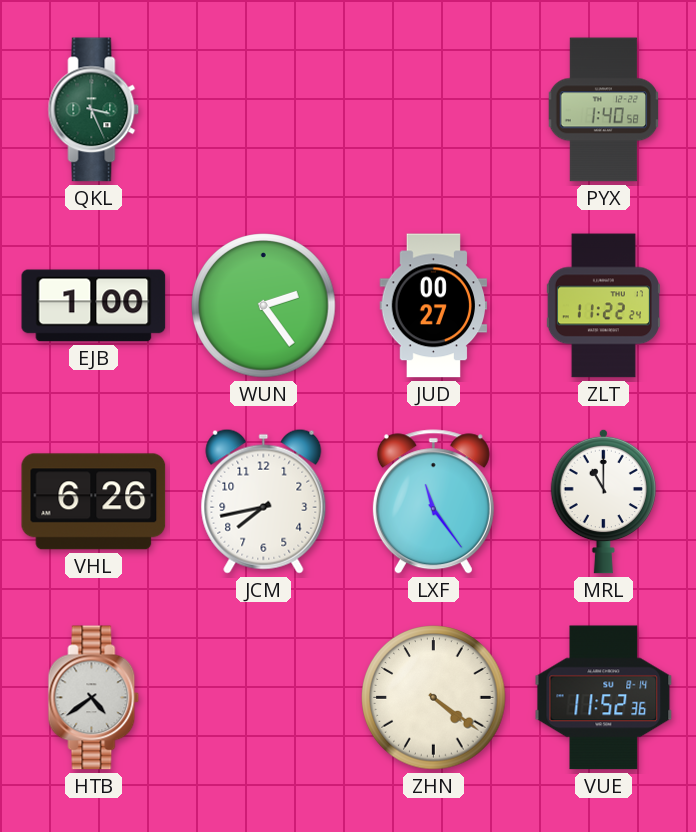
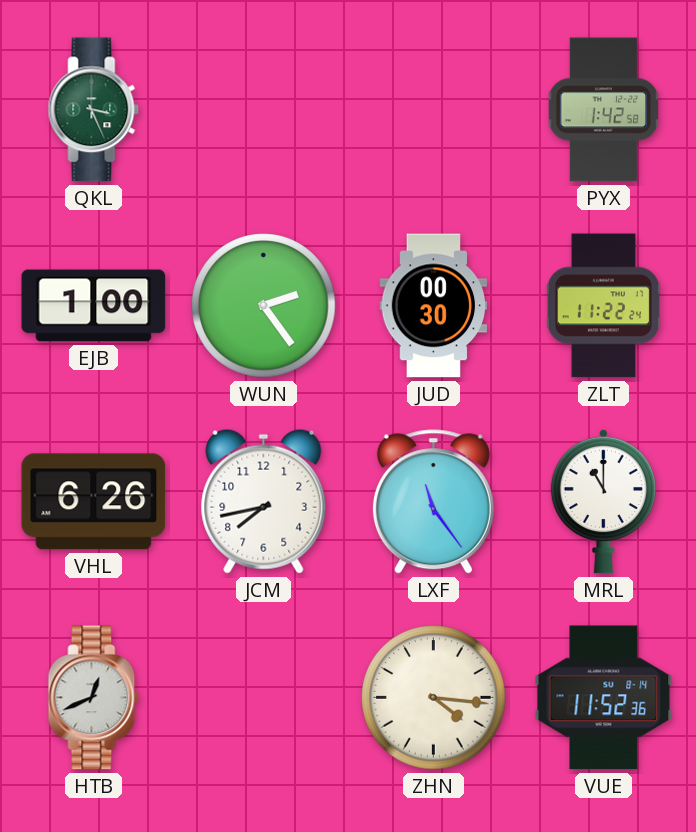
PYX: 1:40 -> 1:42 (604, 110)
JUD: 00:27 -> 00:30 (434, 306)
HTB: 4:39 -> 12:41 (94, 698)
ZHN: 4:21 -> 4:16 (434, 698)
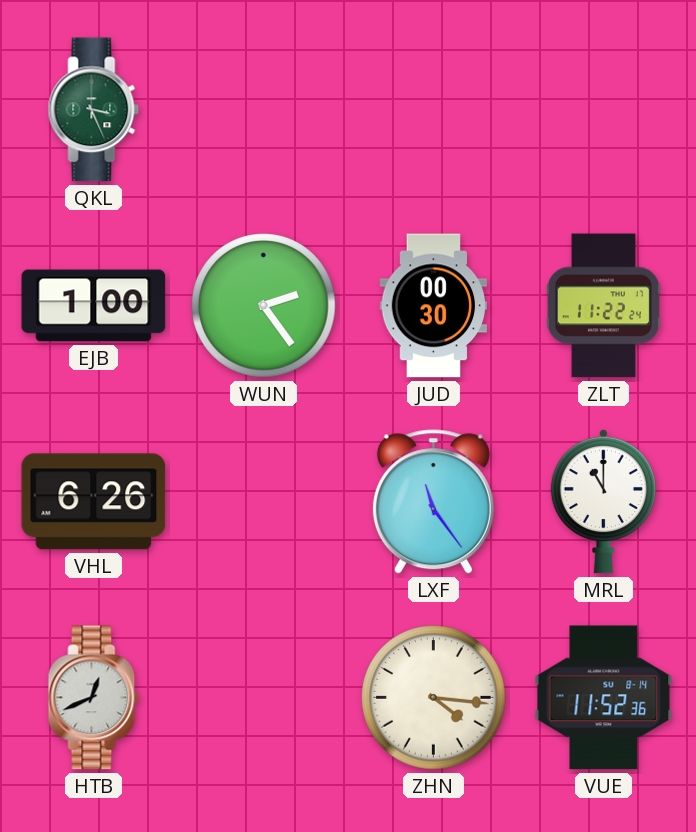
PYX: 1:42 -> none (604, 110)
JCM: 7:43 -> none (264, 501)
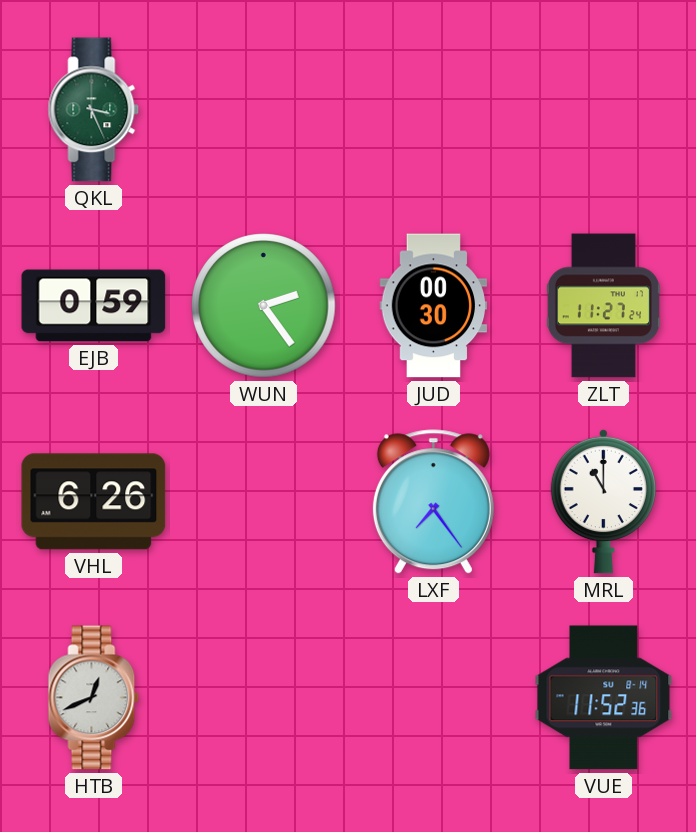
EJB: 1:00 -> 0:59 (94, 306)
ZLT: 11:22 -> 11:27 (603, 306)
LXF: 11:24 -> 7:24 (433, 502)
ZHN: 4:16 -> none (434, 698)
